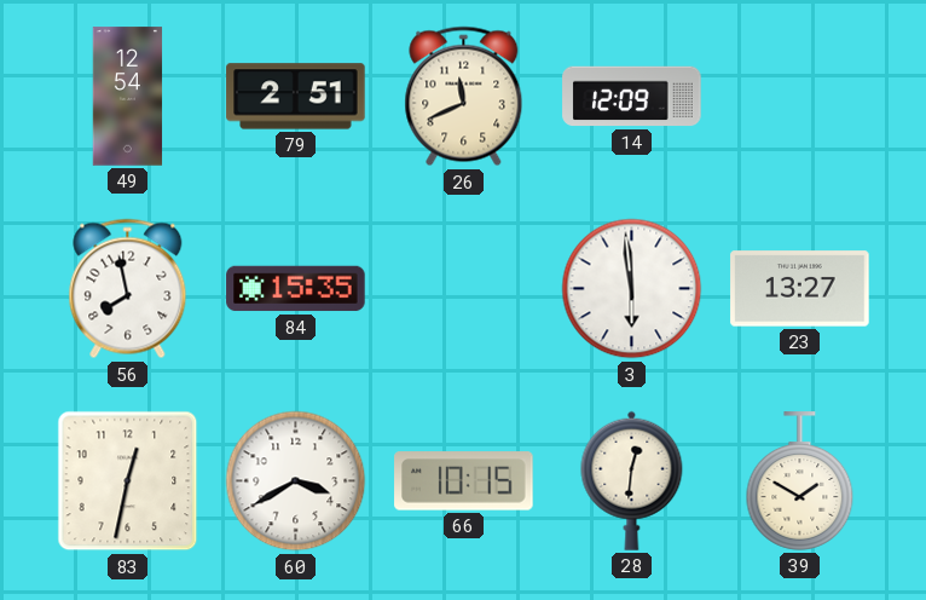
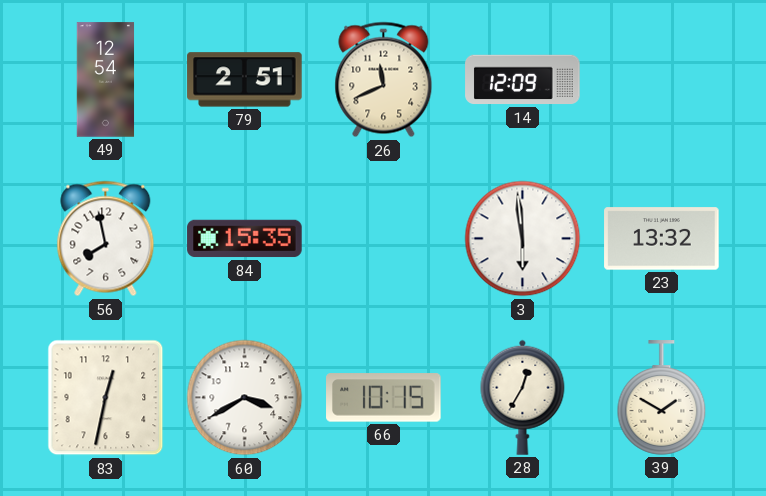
23: 13:27 -> 13:32 (662, 239)
28: 12:31 -> 12:35 (523, 397)
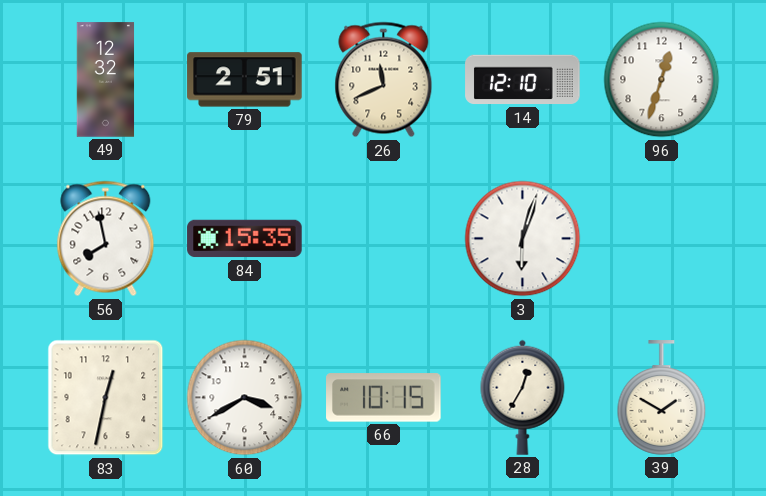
49: 12:54 -> 12:32 (106, 80)
14: 12:09 -> 12:10 (523, 80)
96: none -> 12:33 (662, 80)
3: 5:59 -> 6:03 (523, 239)
23: 13:32 -> none (662, 239)
